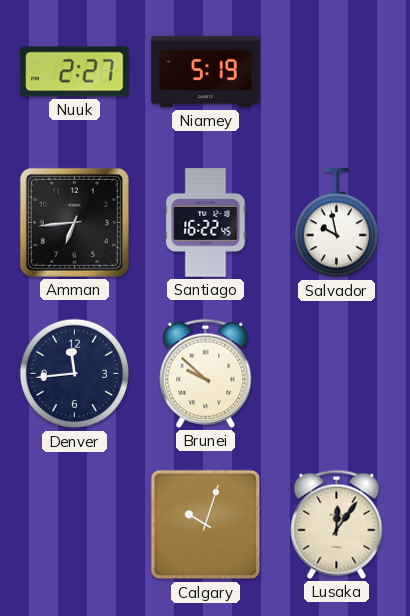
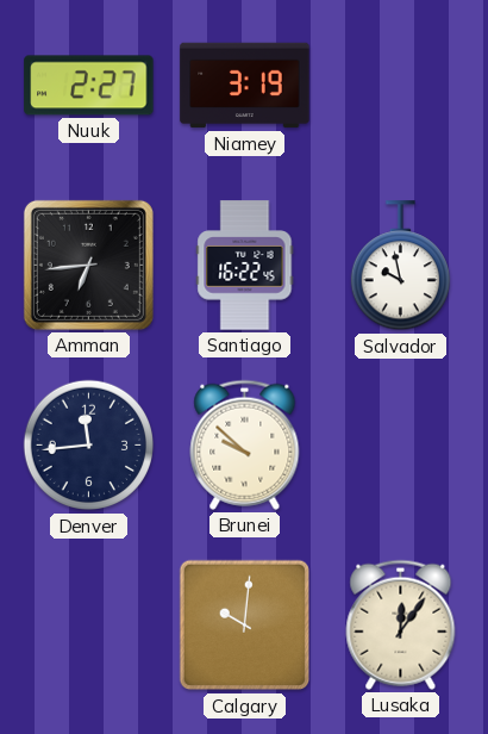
Niamey: 5:19 -> 3:19 (245, 86)
Calgary: 10:03 -> 10:01 (245, 626)
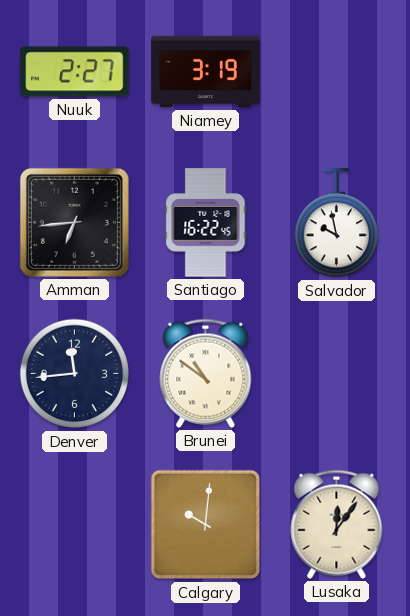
Brunei: 9:52 -> 10:51 (206, 373)
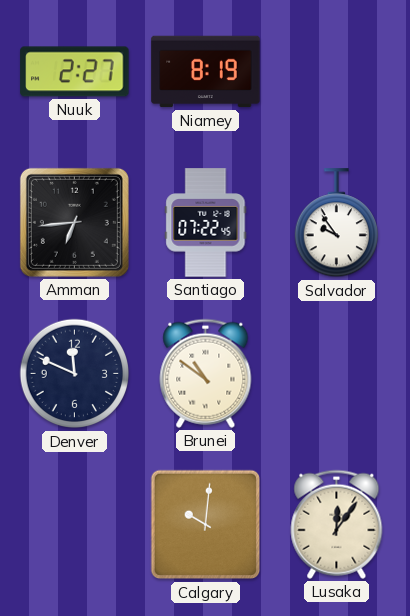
Niamey: 3:19 -> 8:19 (206, 72)
Santiago: 16:22 -> 07:22 (206, 223)
Salvador: 9:58 -> 9:54 (336, 223)
Denver: 11:44 -> 11:49 (75, 374)
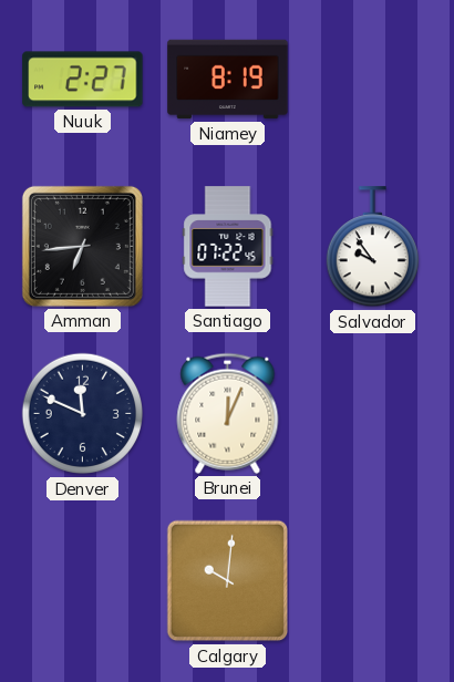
Brunei: 10:51 -> 12:04 (228, 413)
Lusaka: 12:06 -> none (337, 524)
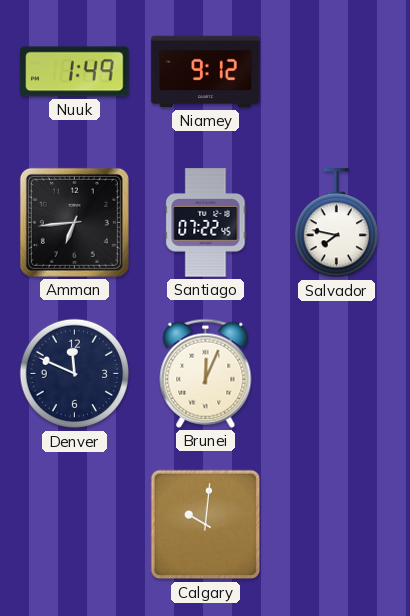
Nuuk: 2:27 -> 1:49 (75, 72)
Niamey: 8:19 -> 9:12 (206, 72)
Salvador: 9:54 -> 7:47 (336, 223)
